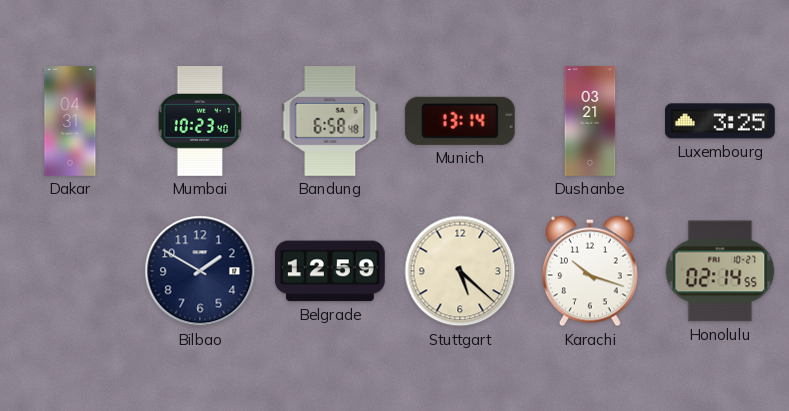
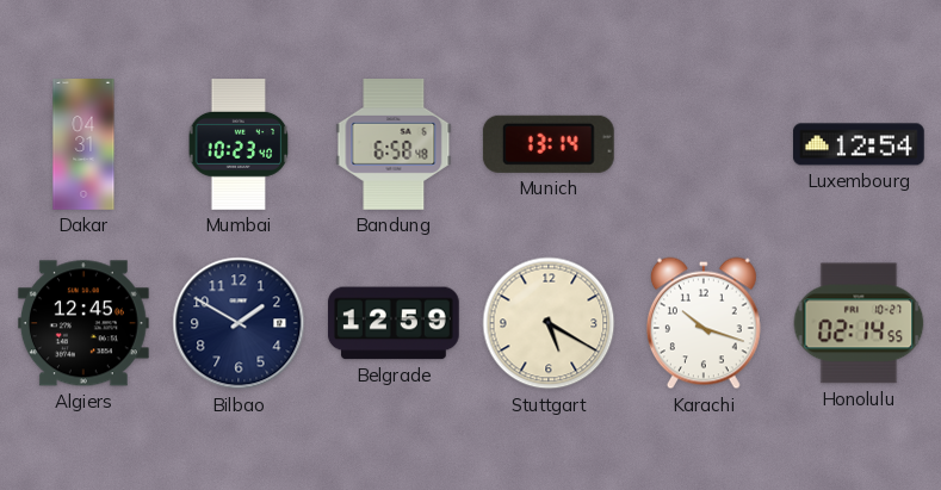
Dushanbe: 03:21 -> none (590, 121)
Luxembourg: 3:25 -> 12:54 (859, 144)
Algiers: none -> 12:45 (83, 323)
Stuttgart: 5:22 -> 5:20 (549, 323)
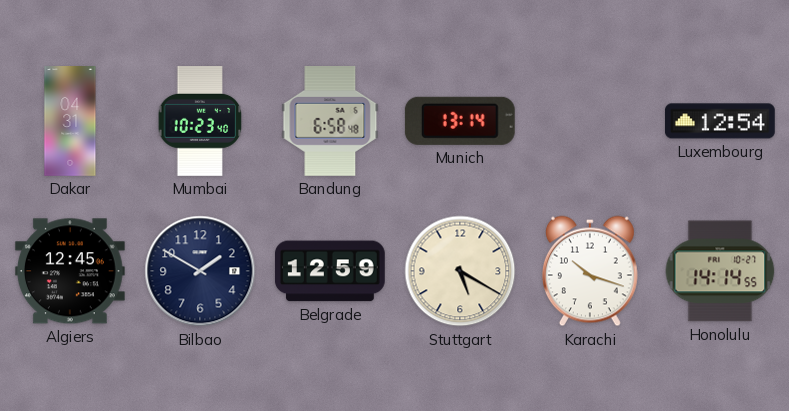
Honolulu: 02:14 -> 14:14 (720, 271)
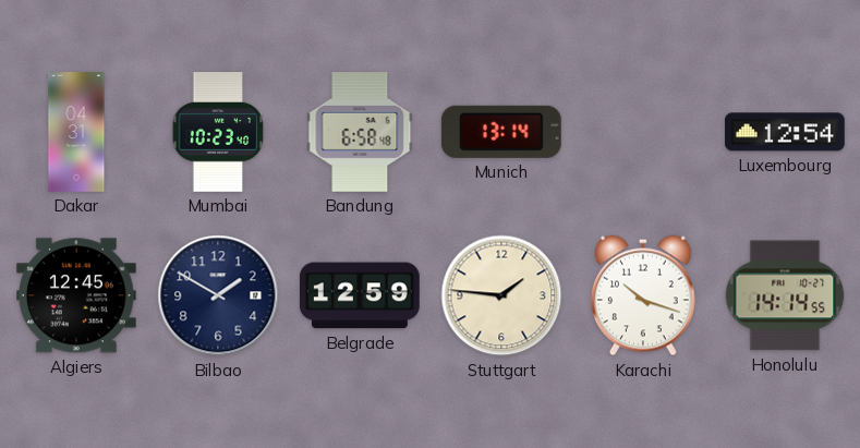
Stuttgart: 5:20 -> 1:46 (501, 295)
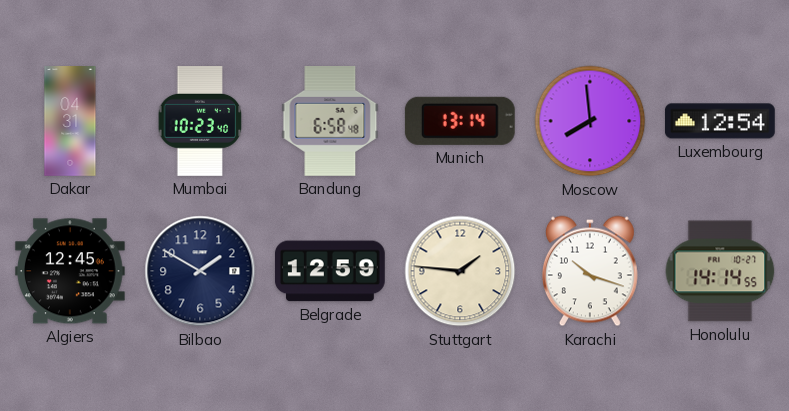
Moscow: none -> 7:59 (590, 121)
